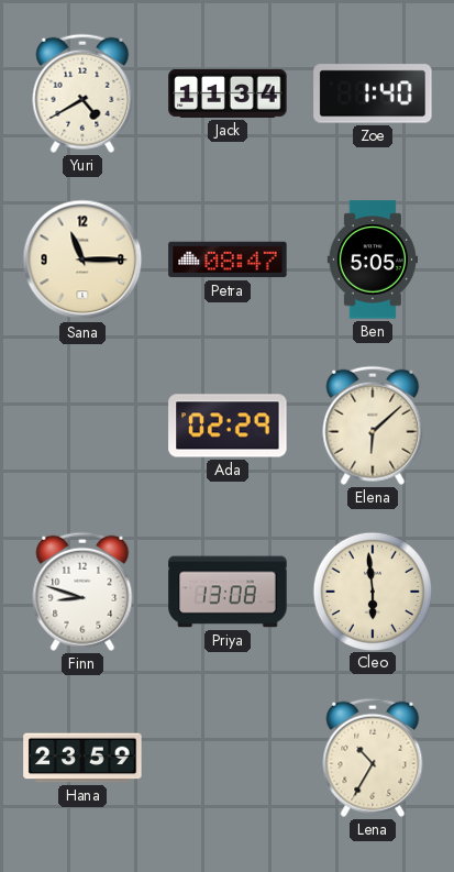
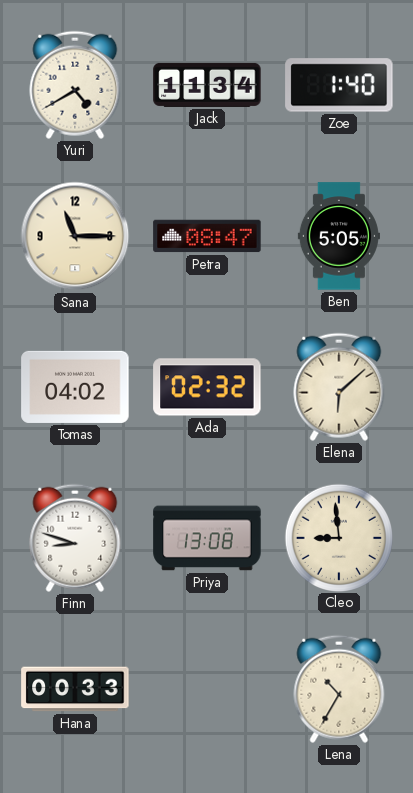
Tomas: none -> 04:02 (75, 387)
Ada: 02:29 -> 02:32 (207, 387)
Cleo: 5:59 -> 8:59 (338, 537)
Hana: 23:59 -> 00:33 (75, 689)
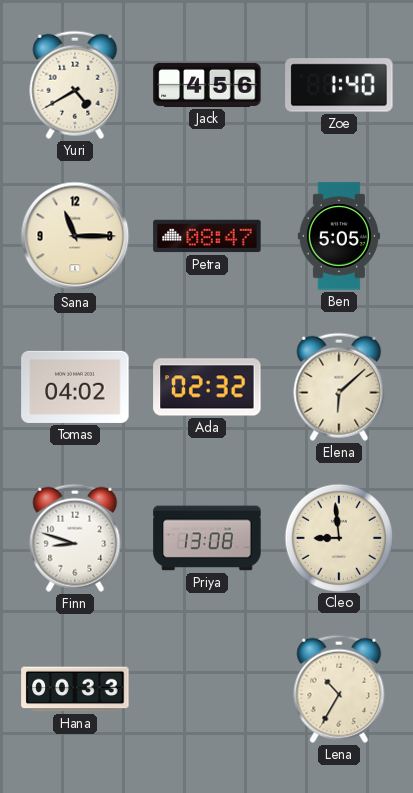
Jack: 11:34 -> 4:56 (207, 85)
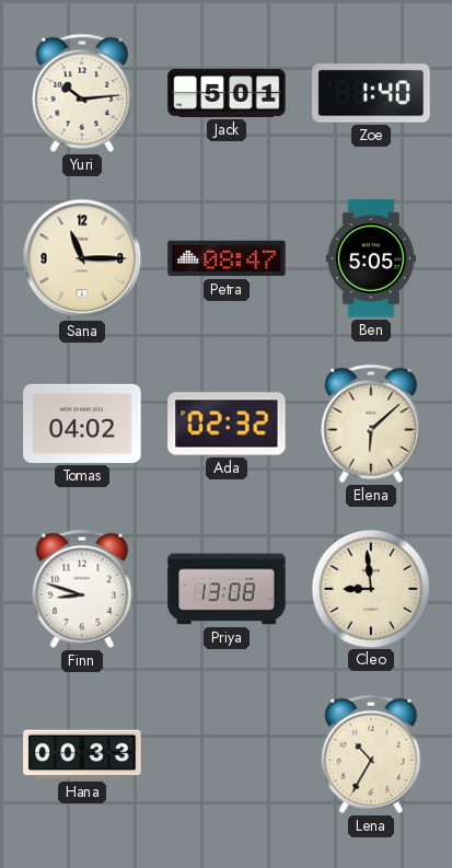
Yuri: 4:40 -> 10:14 (82, 93)
Jack: 4:56 -> 5:01 (227, 93)
